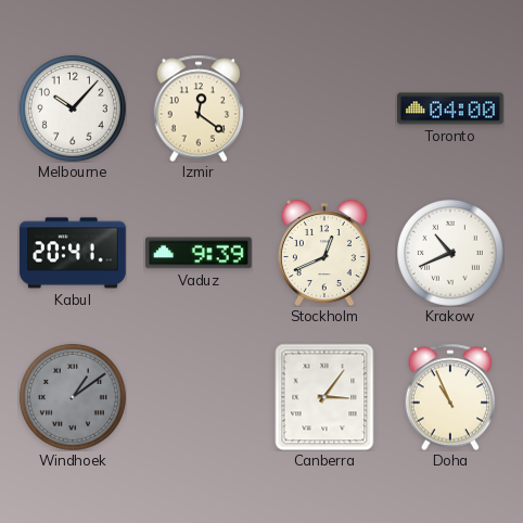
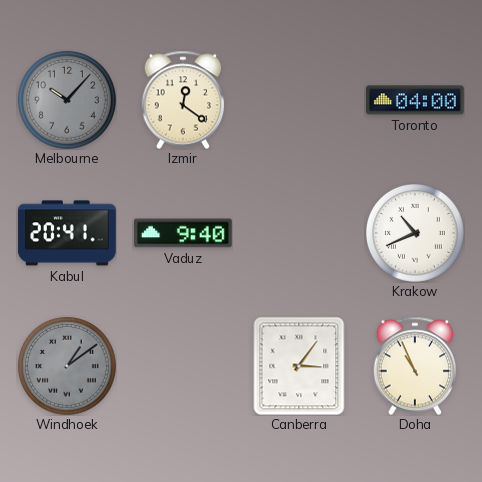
Melbourne dial: white -> grey (68, 101)
Vaduz: 9:39 -> 9:40 (183, 233)
Stockholm: 12:41 -> none (324, 253)
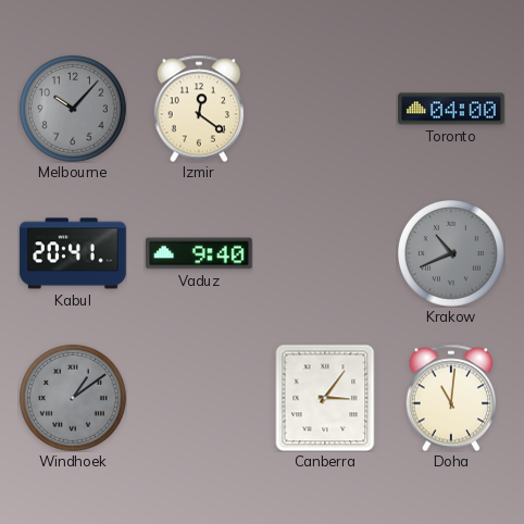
Krakow dial: white -> grey (452, 254)
Doha: 10:56 -> 11:01 (451, 398)
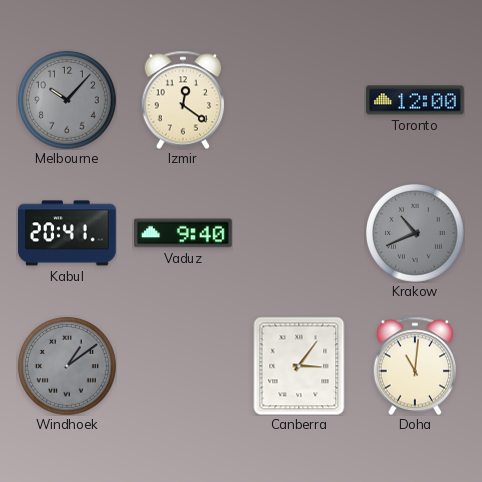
Toronto: 04:00 -> 12:00 (415, 100)
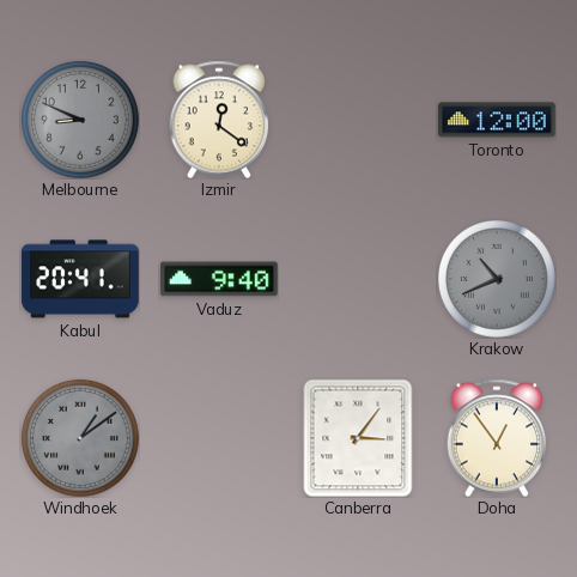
Melbourne: 10:07 -> 8:49 (81, 121)
Doha: 11:01 -> 12:54 (497, 438)
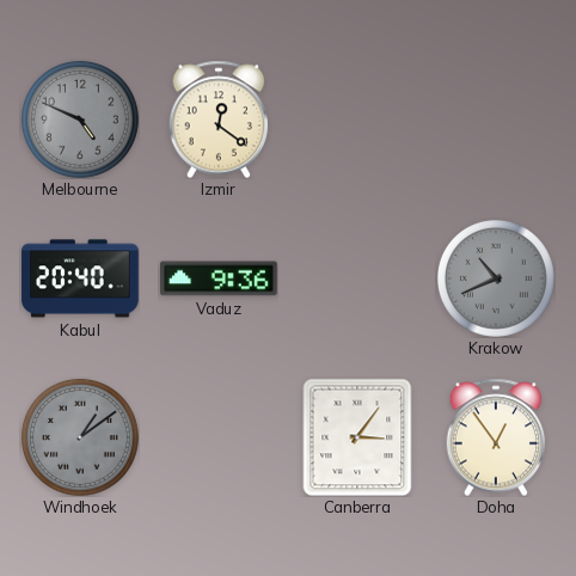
Melbourne: 8:49 -> 4:49 (81, 121)
Toronto: 12:00 -> none (497, 120)
Kabul: 20:41 -> 20:40 (80, 278)
Vaduz: 9:40 -> 9:36 (219, 278)
